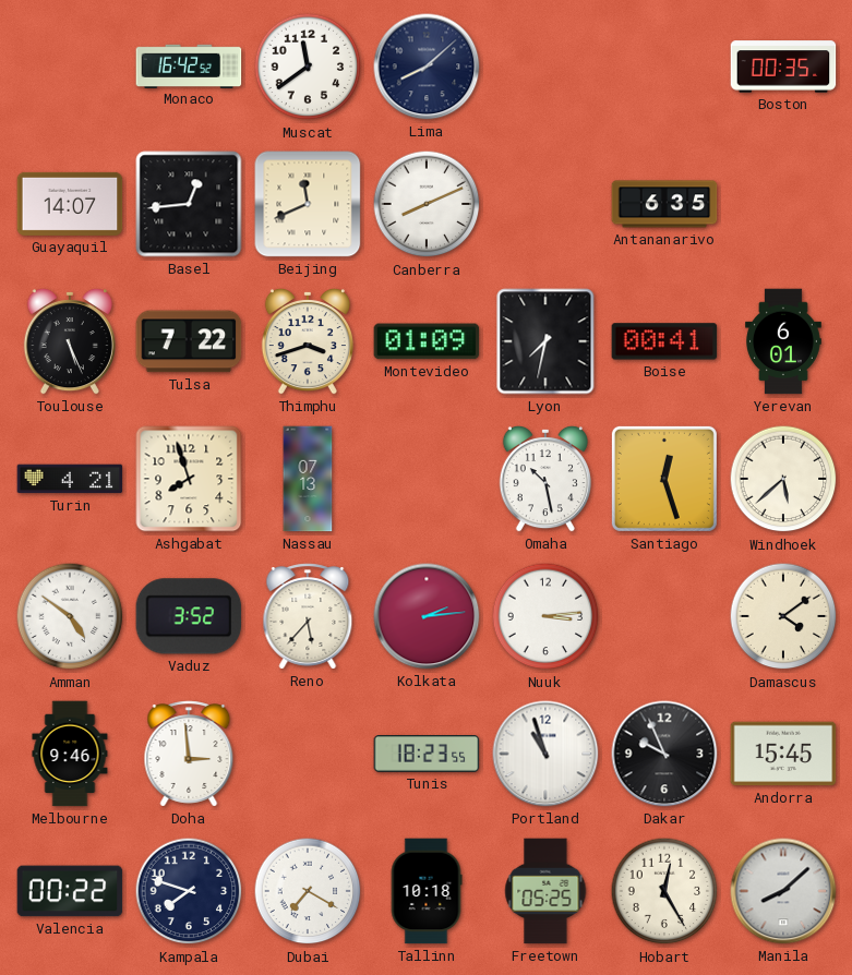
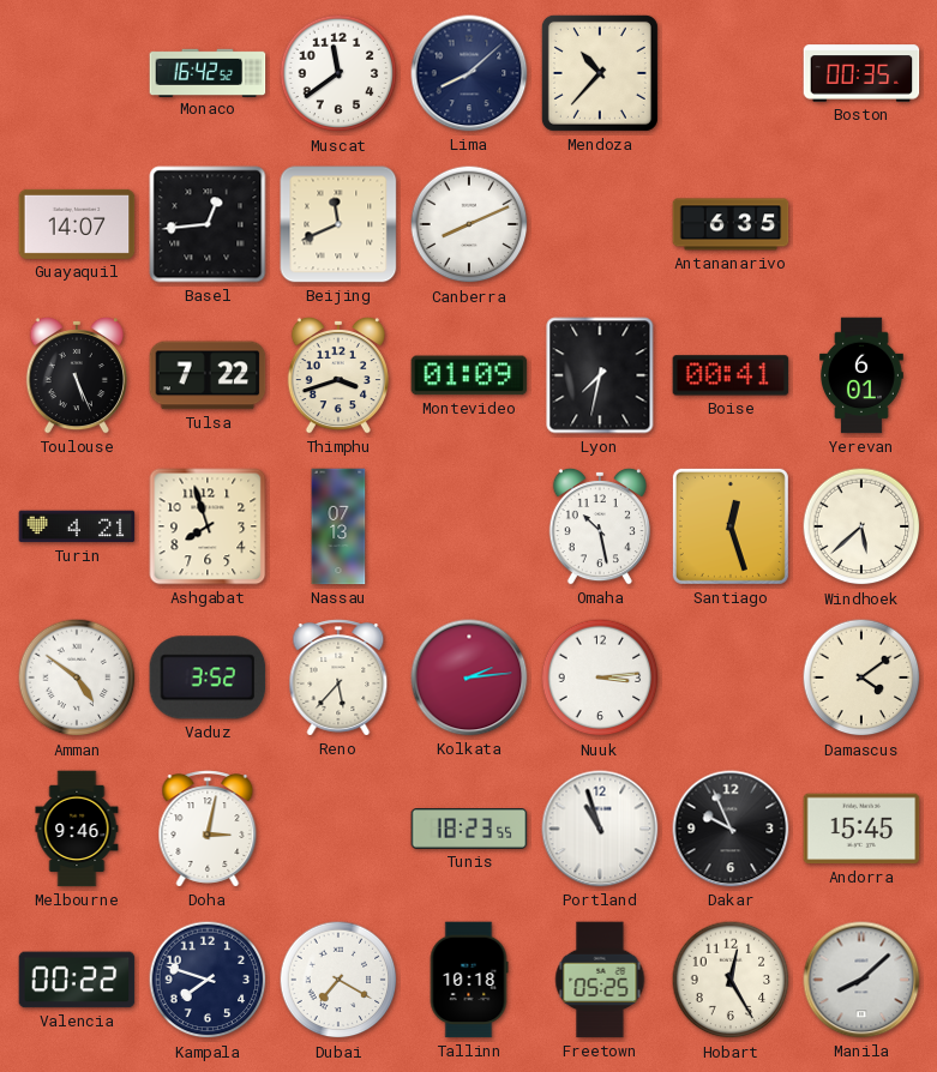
Mendoza: none -> 10:37 (600, 73)
Doha: 2:59 -> 3:02 (208, 829)
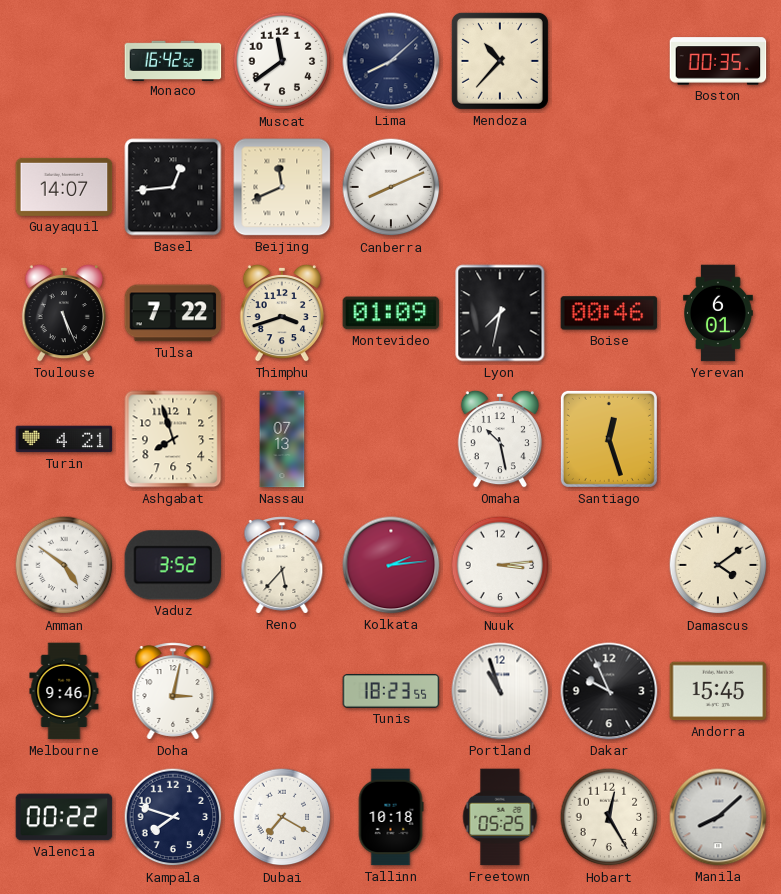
Antananarivo: 6:35 -> none (731, 224)
Boise: 00:41 -> 00:46 (609, 313)
Windhoek: 5:38 -> none (861, 526)
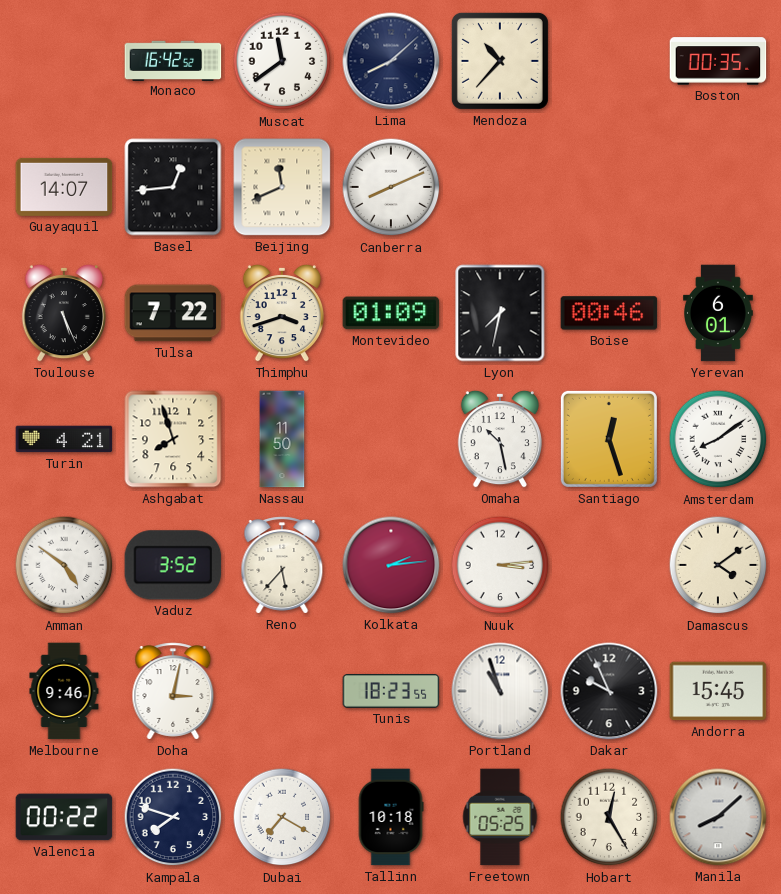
Nassau: 07:13 -> 11:50 (282, 439)
Amsterdam: none -> 8:09 (718, 439)
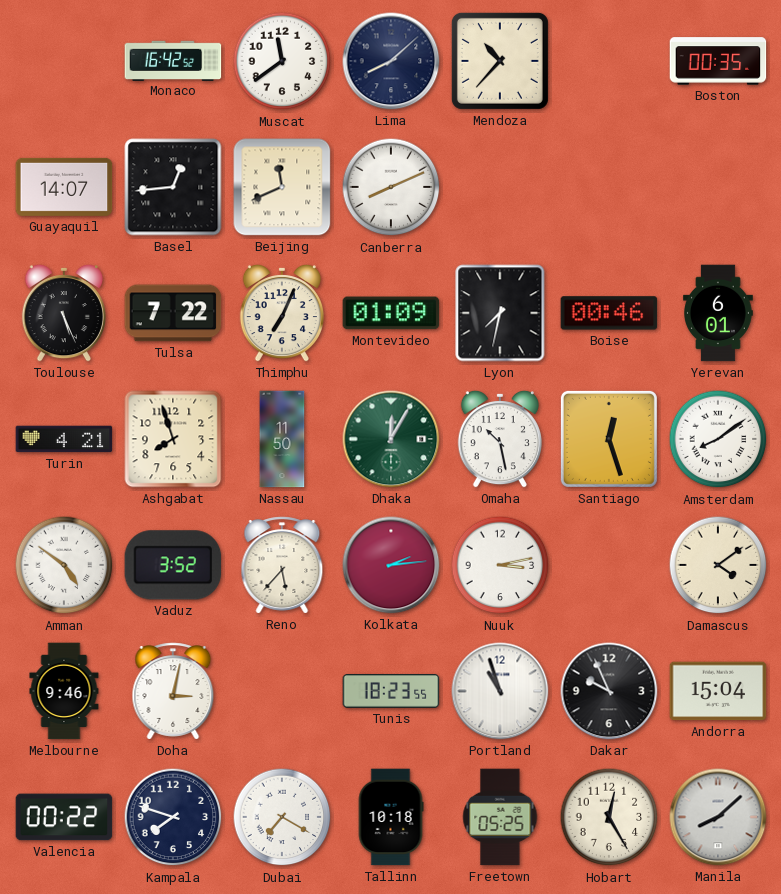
Thimphu: 3:42 -> 7:04 (282, 313)
Dhaka: none -> 12:05 (391, 439)
Nuuk: 3:14 -> 3:13 (500, 565)
Andorra: 15:45 -> 15:04 (718, 691)
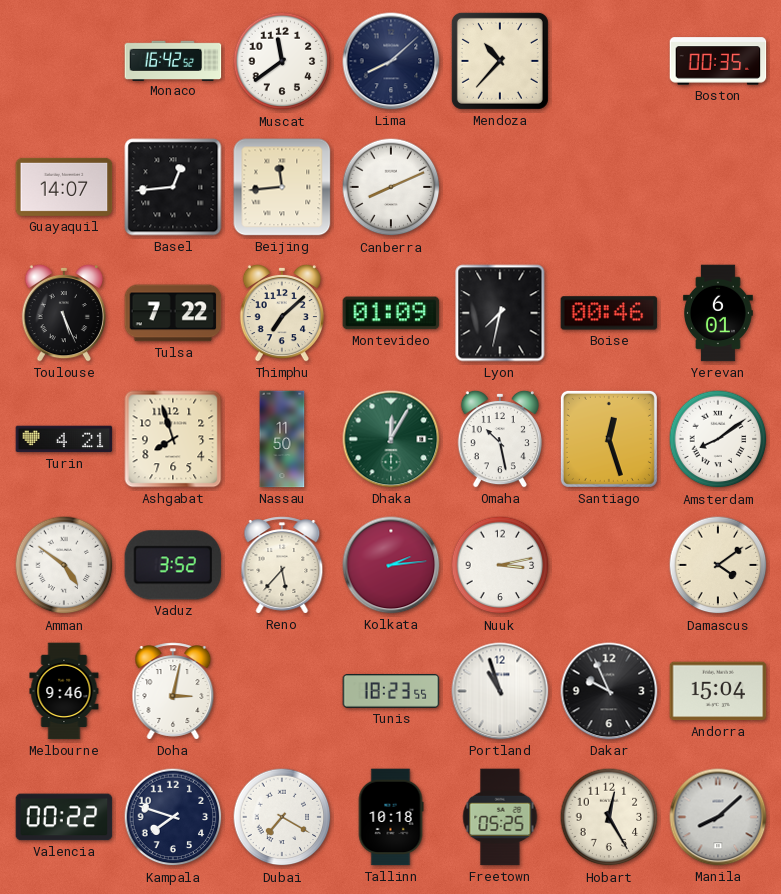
Beijing: 11:41 -> 11:44 (282, 187)
Thimphu: 7:04 -> 7:08 (282, 313)
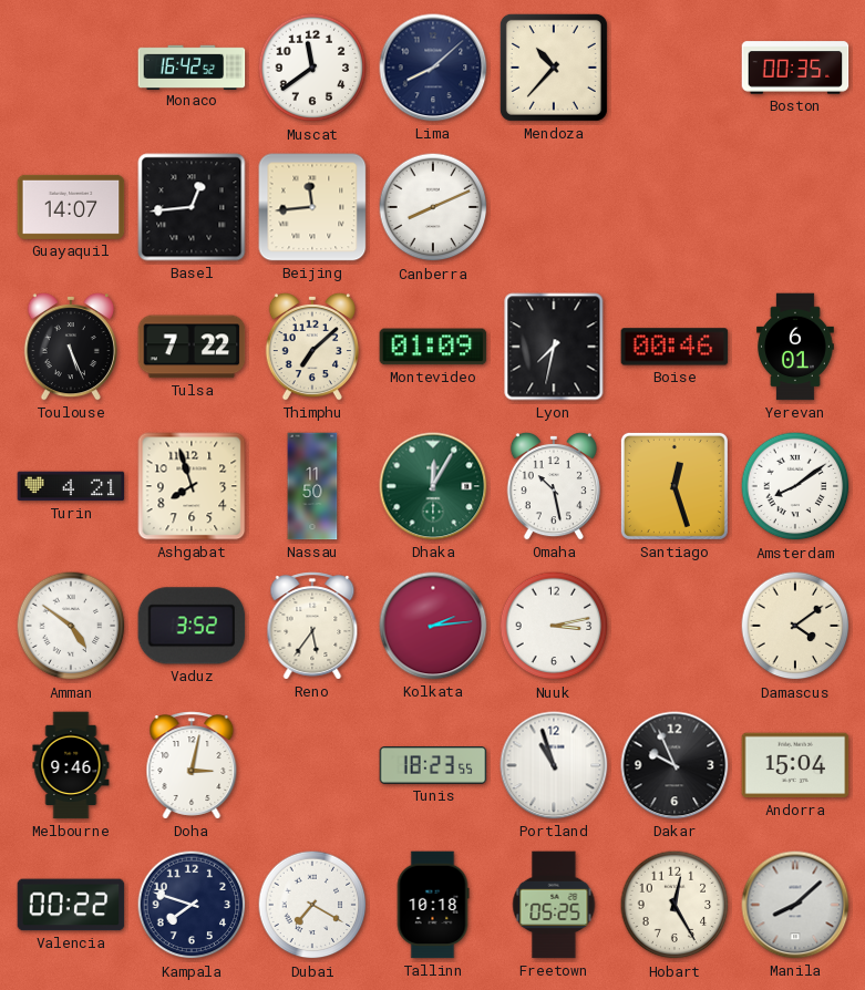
Reno: 5:37 -> 5:36 (312, 626)
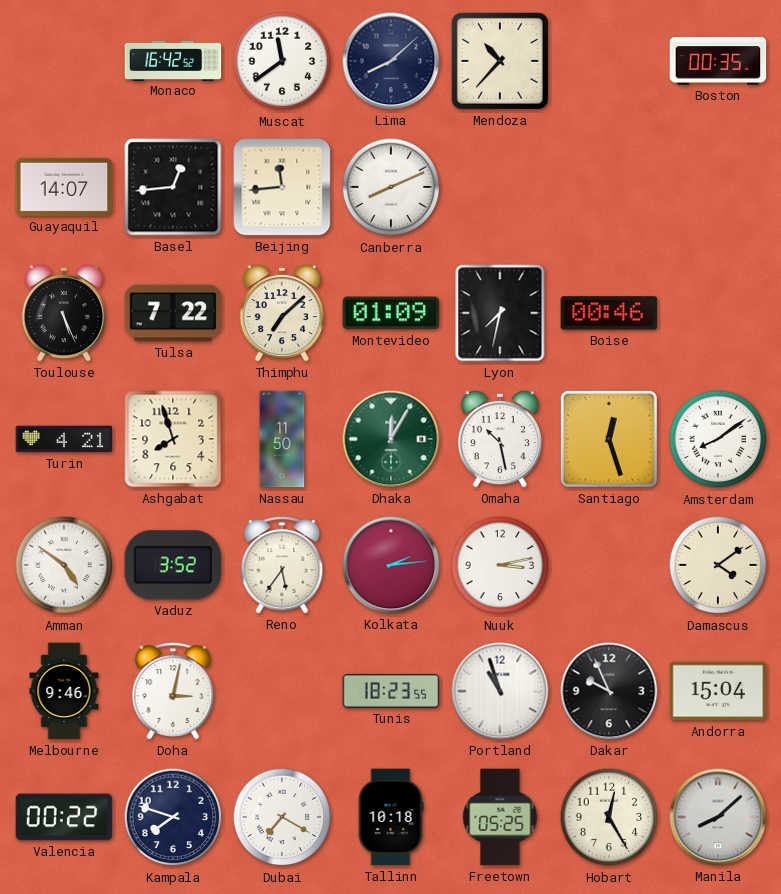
Yerevan: 6:01 -> none (796, 347)
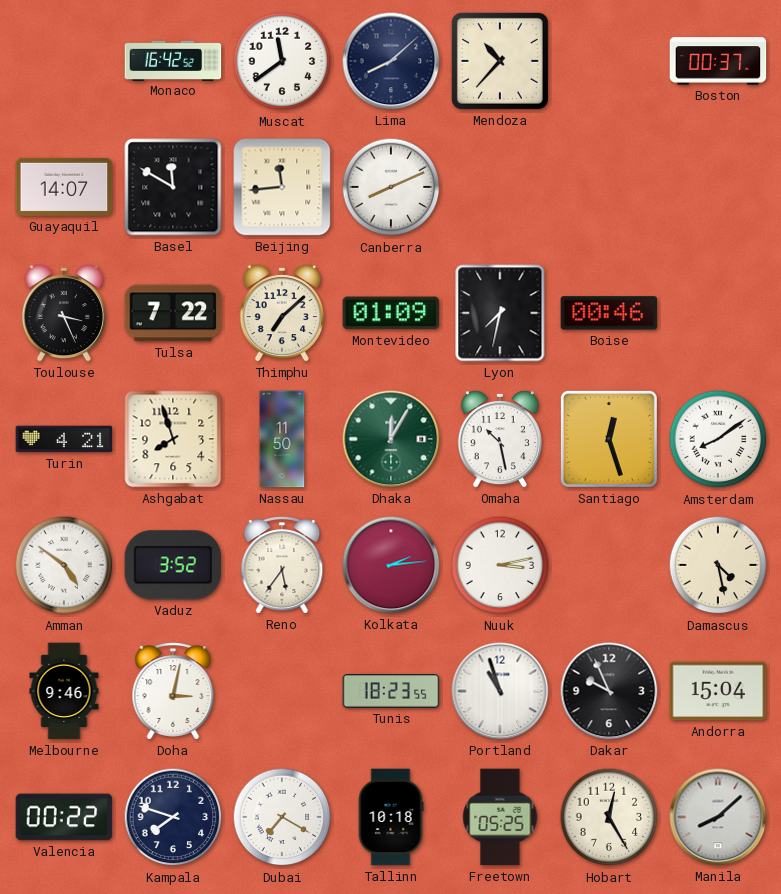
Boston: 00:35 -> 00:37 (718, 61)
Basel: 12:44 -> 11:50 (173, 187)
Toulouse: 5:26 -> 3:26 (64, 313)
Damascus: 4:09 -> 4:28 (718, 565)
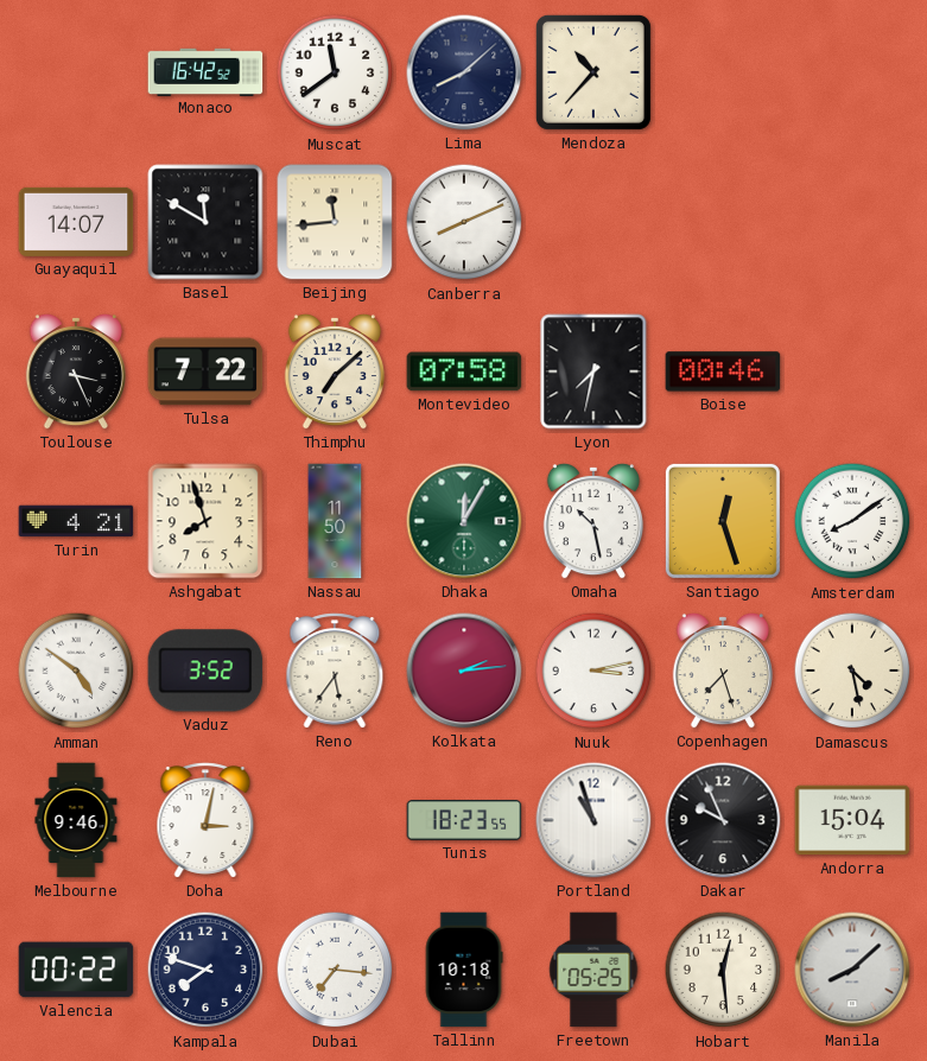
Boston: 00:37 -> none (718, 61)
Montevideo: 01:09 -> 07:58 (464, 371)
Copenhagen: none -> 7:27 (723, 671)
Dubai: 7:20 -> 7:16 (335, 970)
Hobart: 12:25 -> 12:29 (723, 970)
